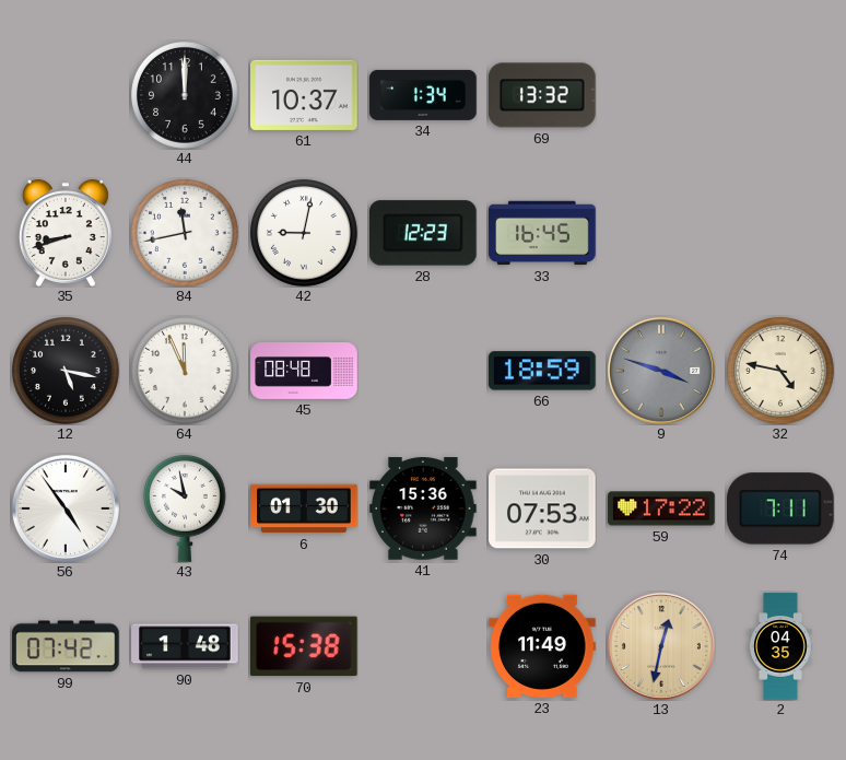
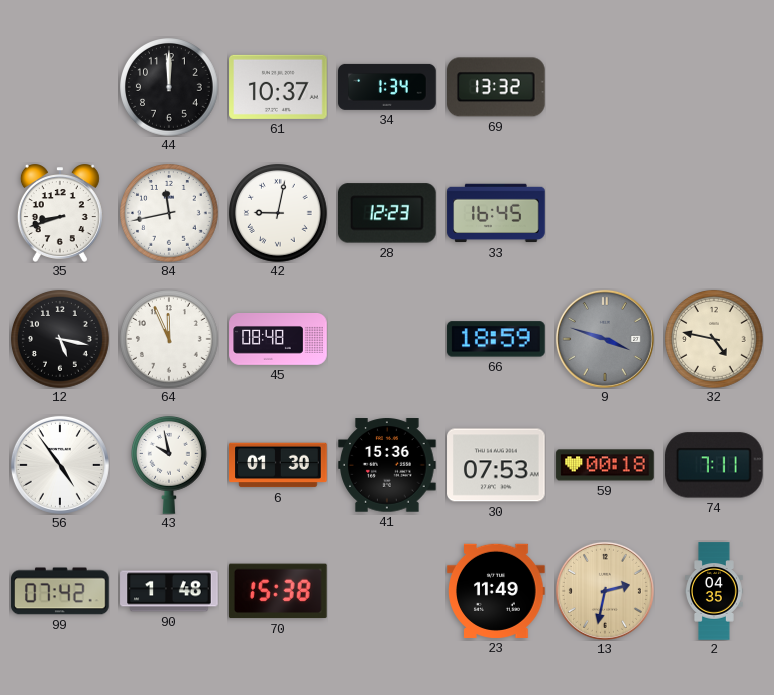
59: 17:22 -> 00:18 (605, 465)
13: 12:32 -> 2:32 (605, 591)
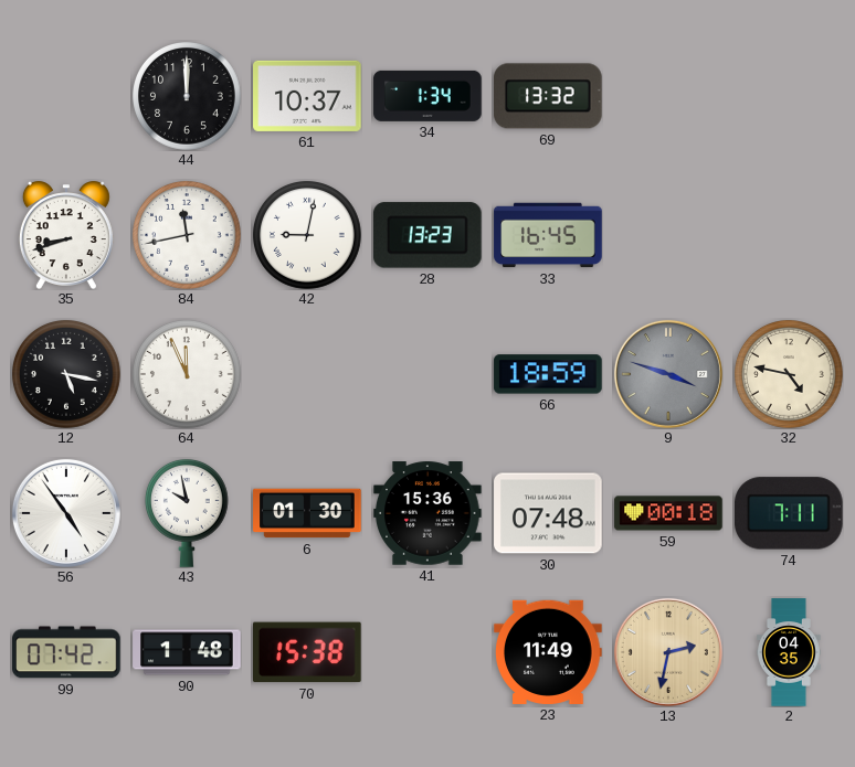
28: 12:23 -> 13:23 (427, 235)
45: 08:48 -> none (278, 340)
30: 07:53 -> 07:48 (548, 513)
